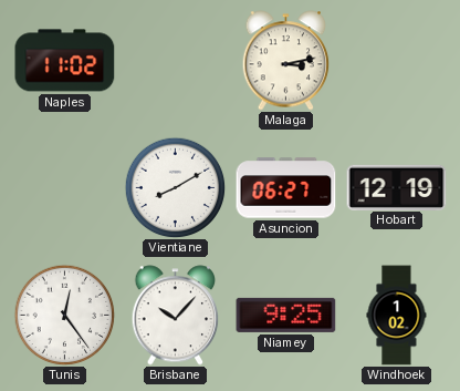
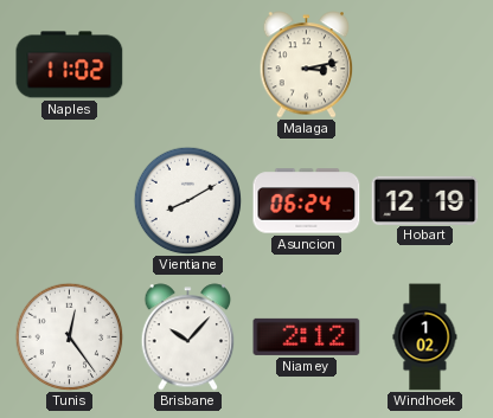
Asuncion: 06:27 -> 06:24 (307, 201)
Niamey: 9:25 -> 2:12 (307, 336)
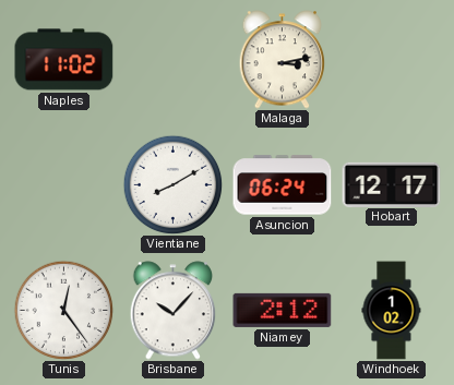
Hobart: 12:19 -> 12:17 (392, 184)
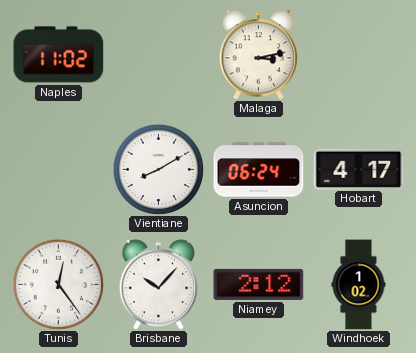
Hobart: 12:17 -> 4:17 (359, 169)
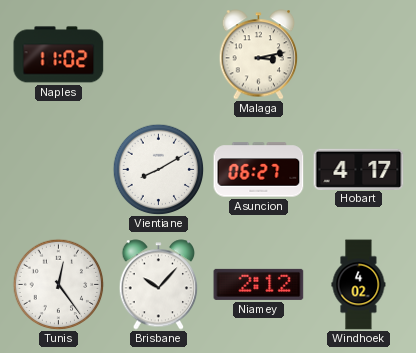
Asuncion: 06:24 -> 06:27 (259, 170)
Windhoek: 1:02 -> 4:02 (359, 285)
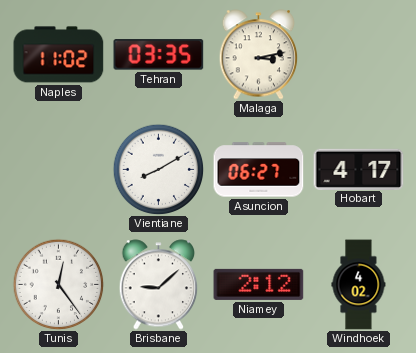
Tehran: none -> 03:35 (159, 55)
Brisbane: 10:07 -> 9:08 (159, 285)
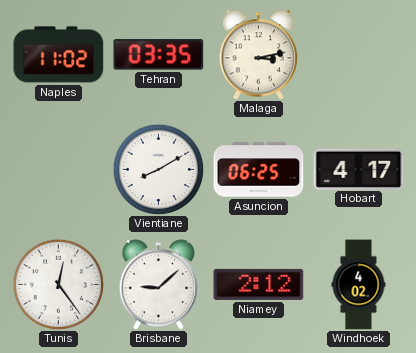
Asuncion: 06:27 -> 06:25 (259, 170)
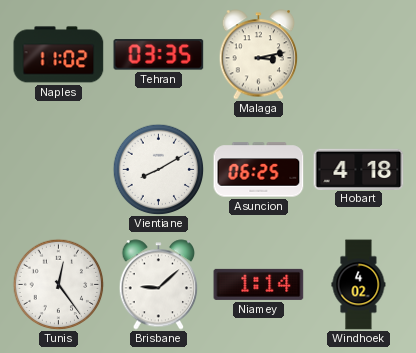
Hobart: 4:17 -> 4:18 (359, 169)
Niamey: 2:12 -> 1:14 (259, 284)
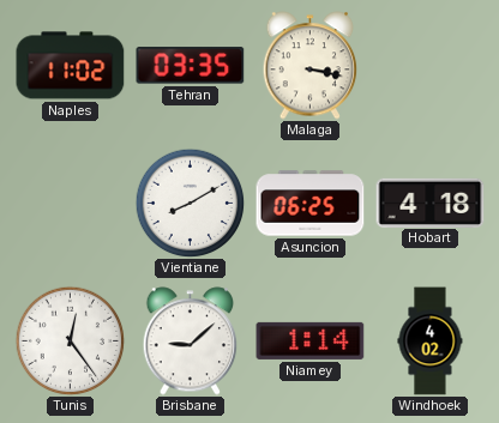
Malaga: 3:13 -> 3:17 (311, 66)
